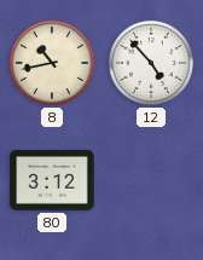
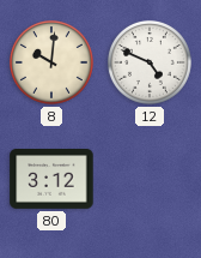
8: 10:43 -> 10:01 (51, 62)
12: 4:53 -> 4:49 (150, 62)
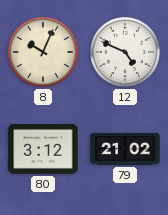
8: 10:01 -> 10:04 (43, 52)
79: none -> 21:02 (125, 149)
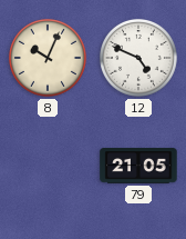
80: 3:12 -> none (43, 150)
79: 21:02 -> 21:05 (138, 166)
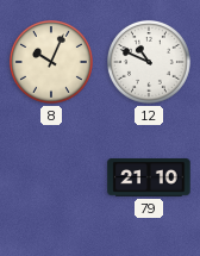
12: 4:49 -> 10:49 (149, 62)
79: 21:05 -> 21:10 (149, 177)
